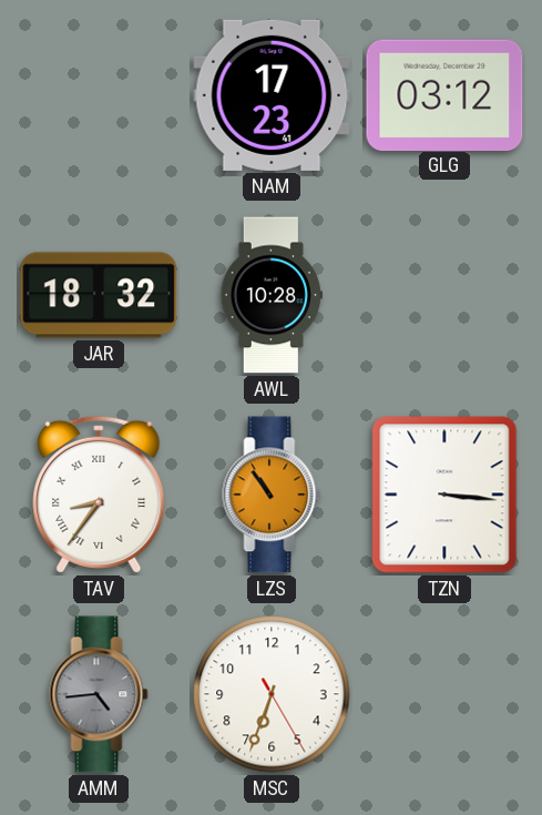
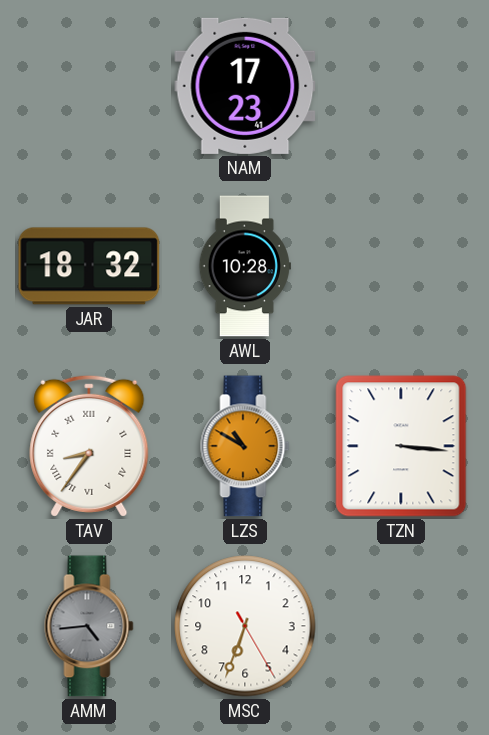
GLG: 03:12 -> none (444, 94)
LZS: 10:54 -> 10:50 (245, 446)
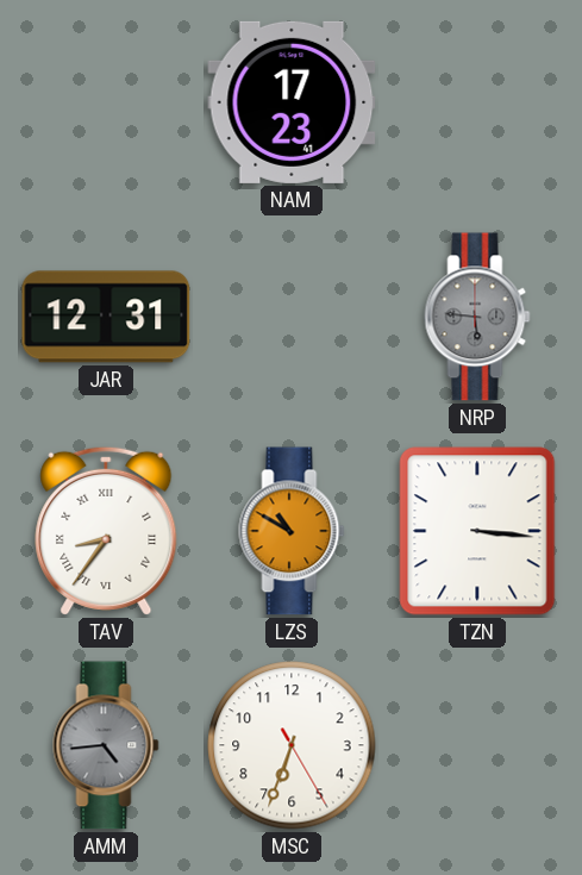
JAR: 18:32 -> 12:31 (106, 317)
AWL: 10:28 -> none (245, 266)
NRP: none -> 5:46 (477, 317)
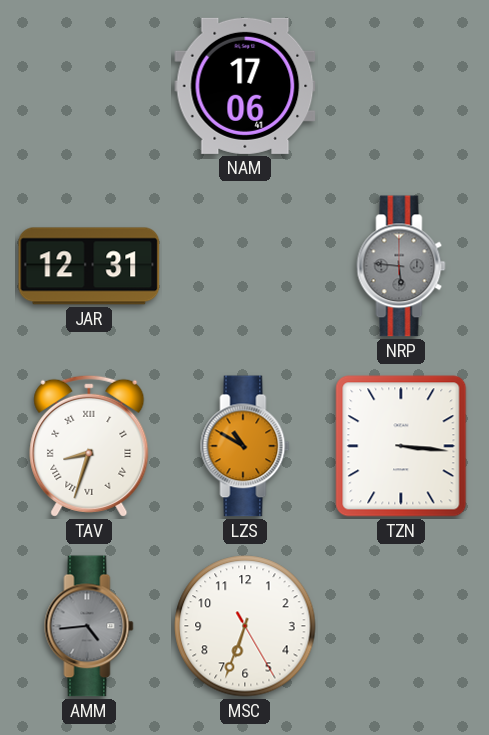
NAM: 17:23 -> 17:06 (245, 86)
TAV: 8:36 -> 8:33 (89, 446)
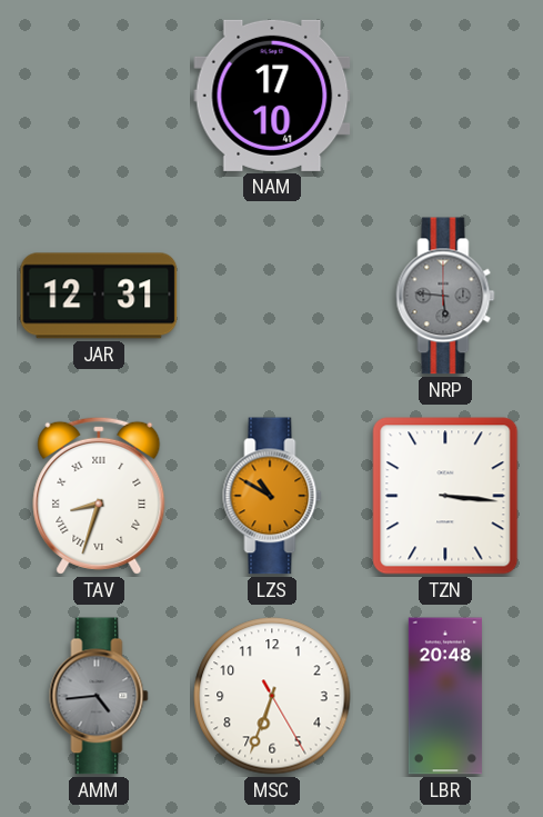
NAM: 17:06 -> 17:10 (272, 96)
LBR: none -> 20:48 (445, 696)
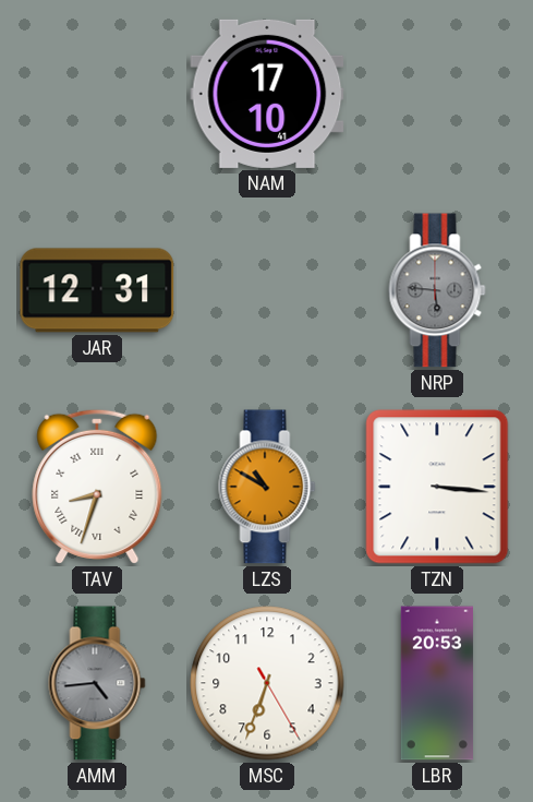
LBR: 20:48 -> 20:53 (437, 683)
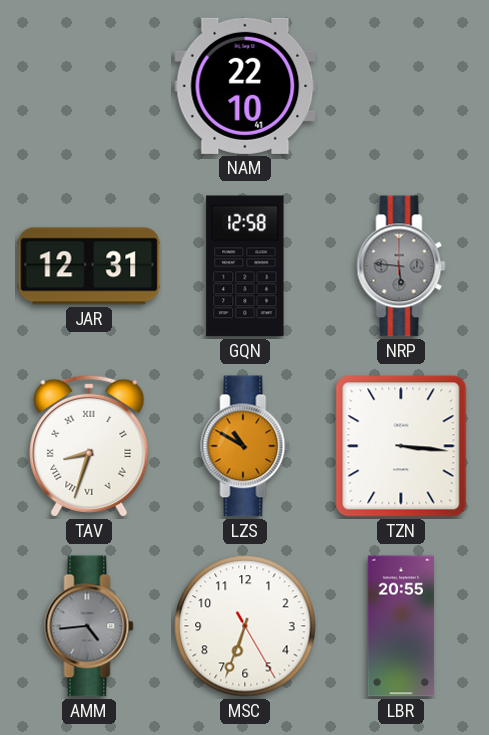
NAM: 17:10 -> 22:10 (245, 86)
GQN: none -> 12:58 (245, 266)
LBR: 20:53 -> 20:55 (401, 626)
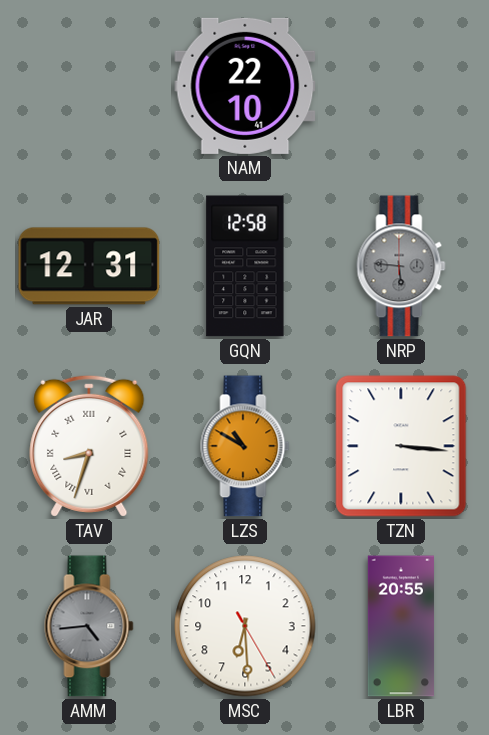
MSC: 6:33 -> 6:29 (245, 626)
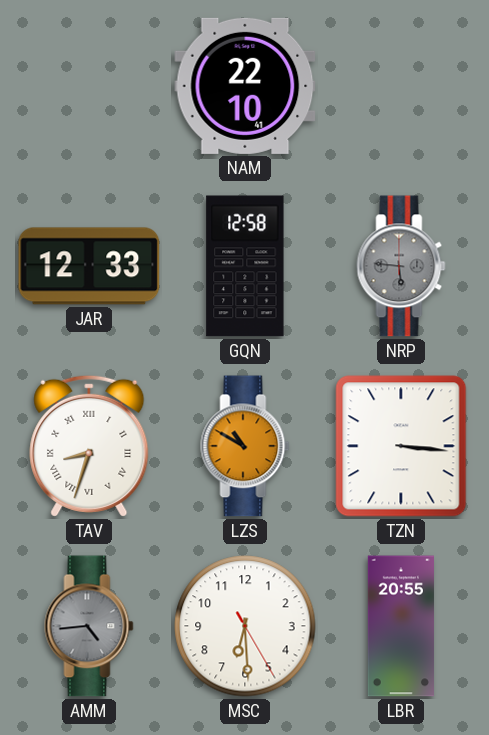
JAR: 12:31 -> 12:33 (89, 266)
